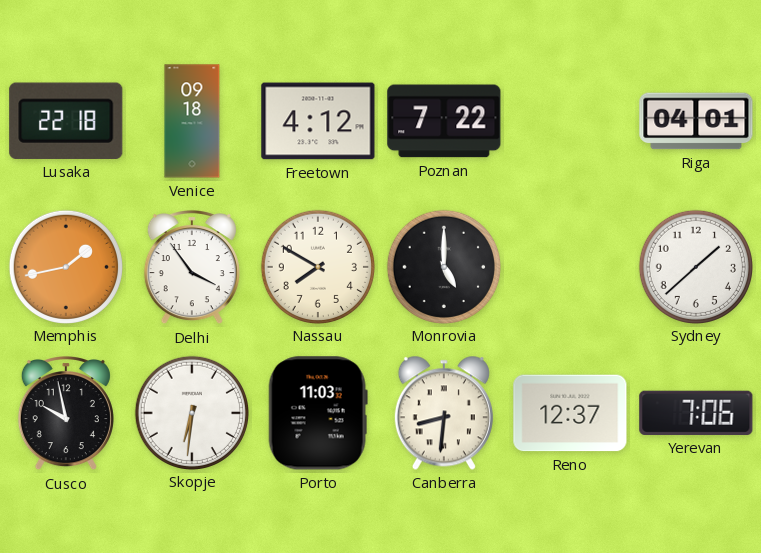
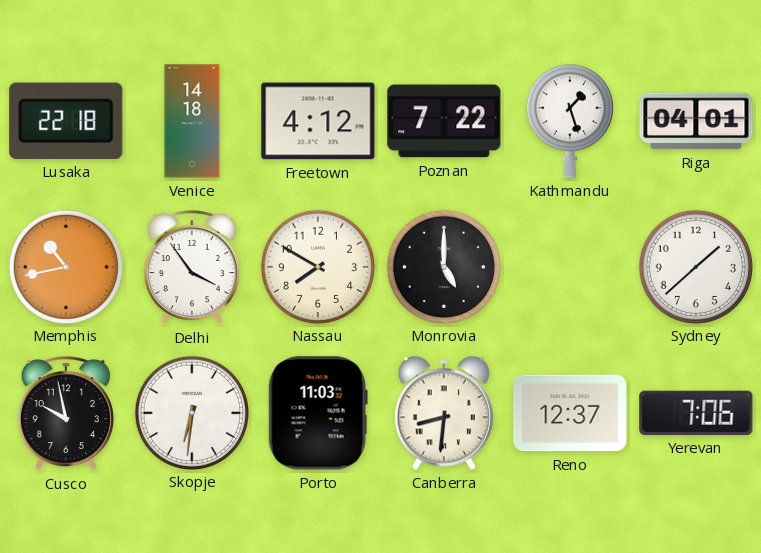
Venice: 09:18 -> 14:18 (192, 121)
Kathmandu: none -> 1:27 (570, 121)
Memphis: 1:43 -> 10:43 (65, 266)
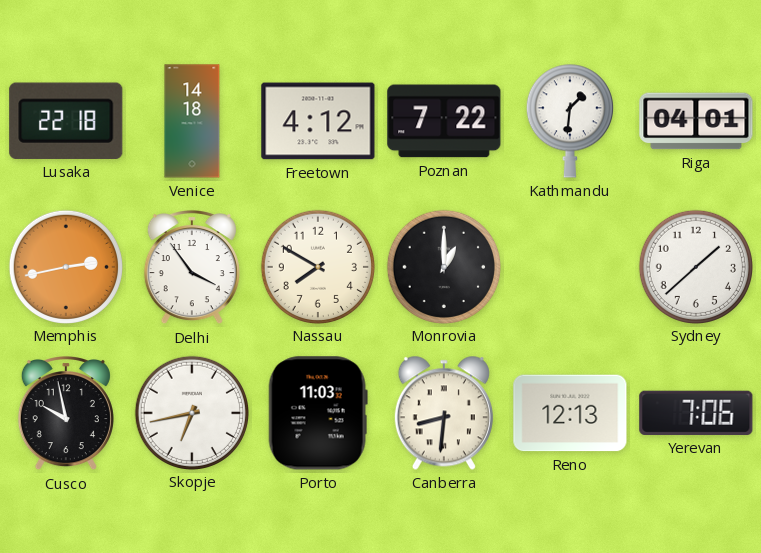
Kathmandu: 1:27 -> 1:31 (570, 121)
Memphis: 10:43 -> 2:43 (65, 266)
Monrovia: 5:00 -> 1:00 (443, 266)
Skopje: 6:31 -> 6:43 (191, 412)
Reno: 12:37 -> 12:13 (570, 413)
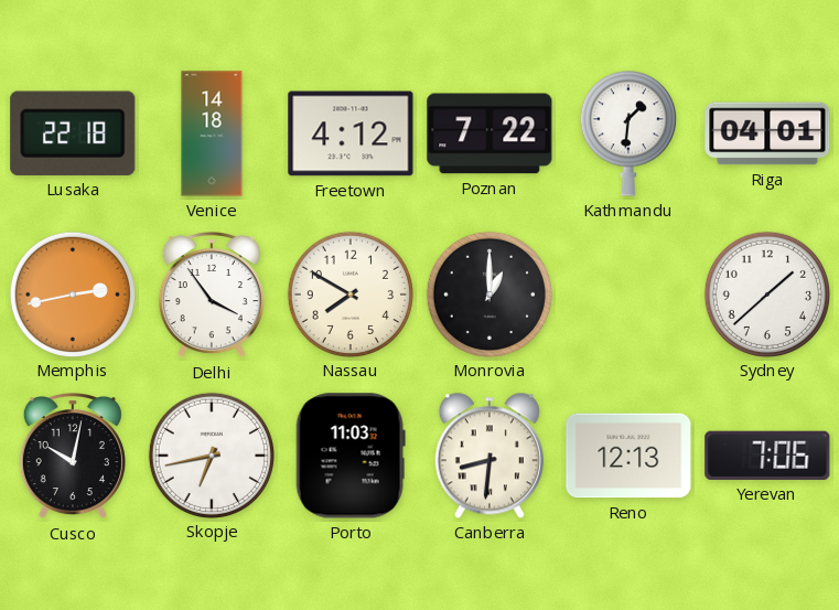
Cusco: 9:58 -> 10:02 (73, 457)
